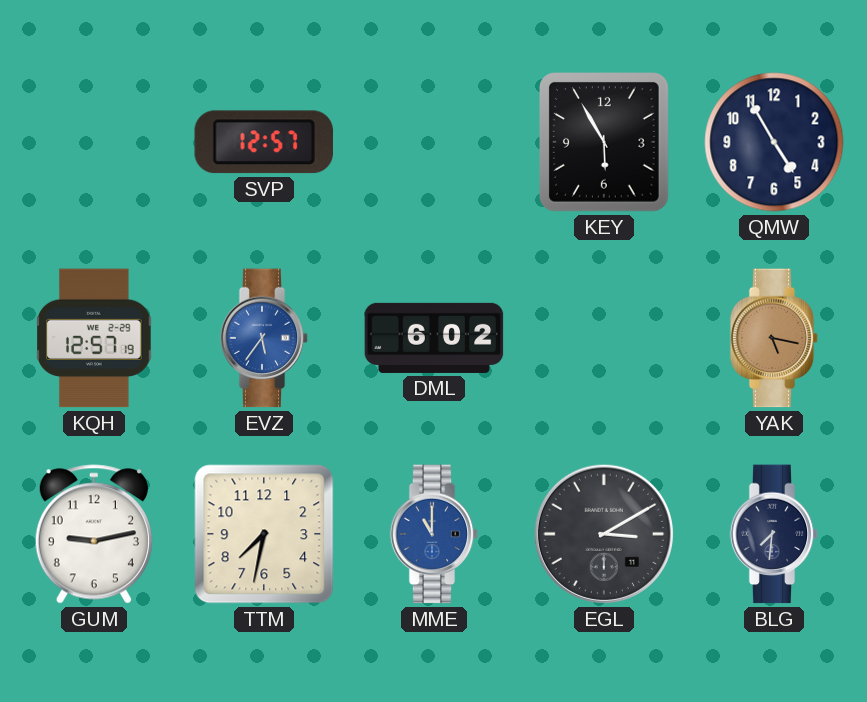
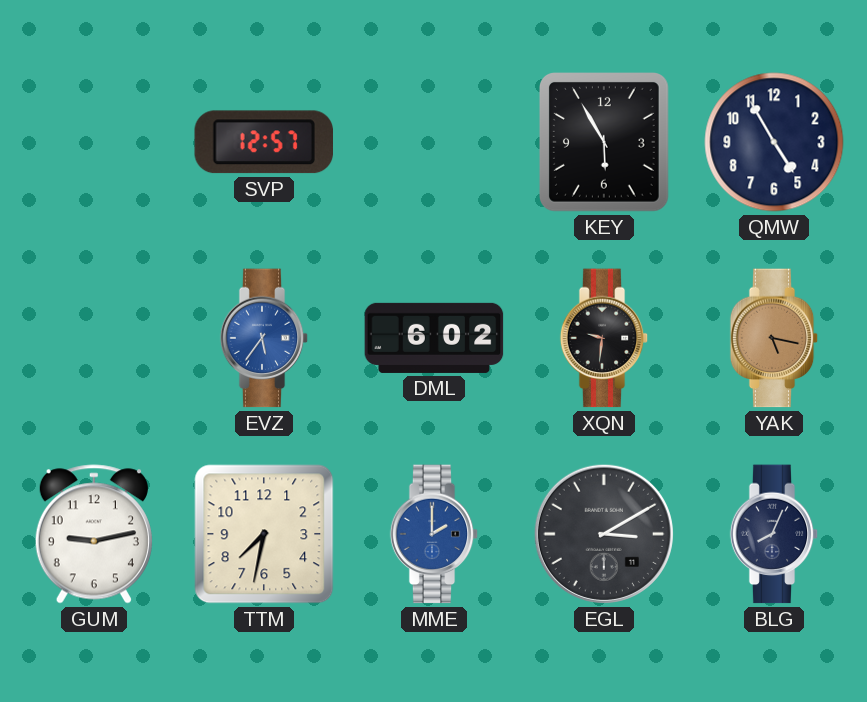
KQH: 12:57 -> none (94, 338)
XQN: none -> 9:31 (604, 338)
MME: 11:00 -> 2:00 (434, 534)
BLG: 7:31 -> 8:04 (774, 534)
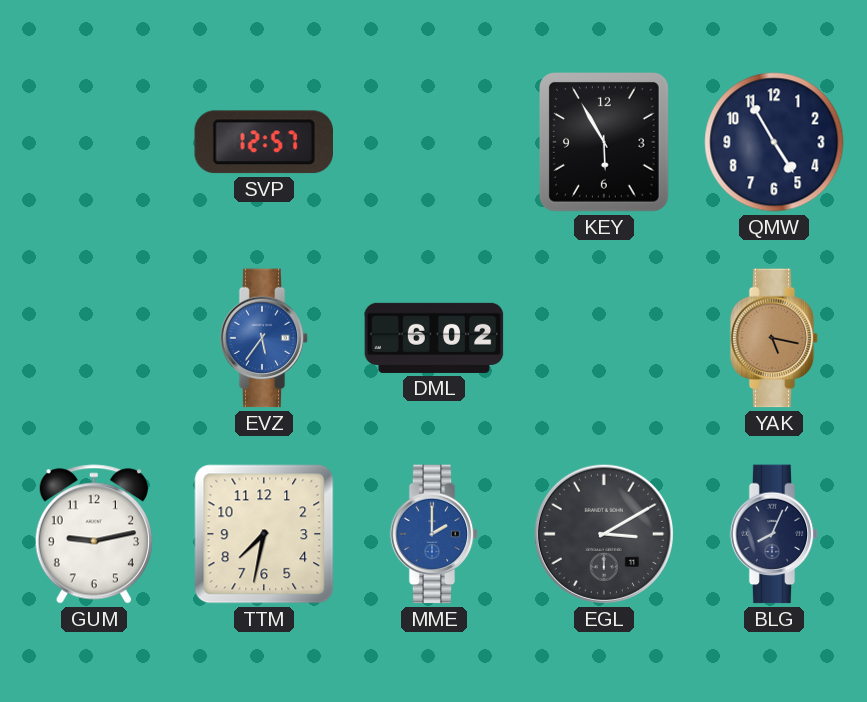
XQN: 9:31 -> none (604, 338)
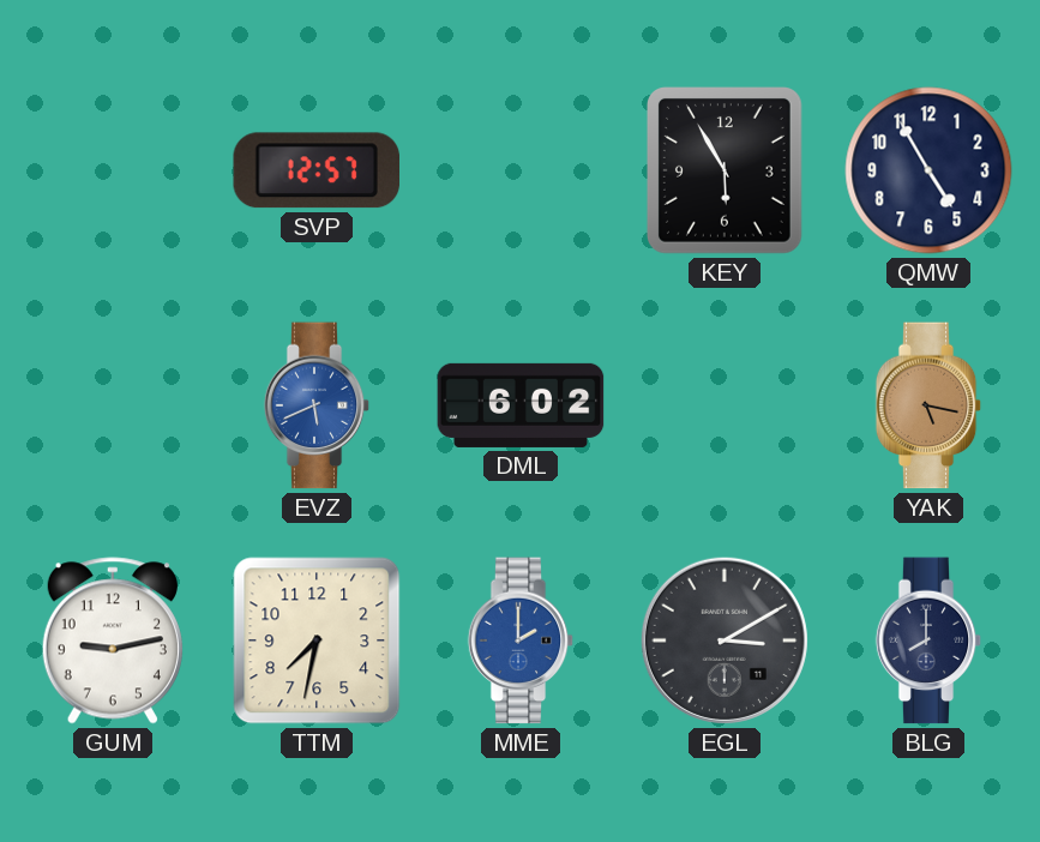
EVZ: 5:36 -> 5:41 (317, 405)
BLG: 8:04 -> 8:00 (928, 640)
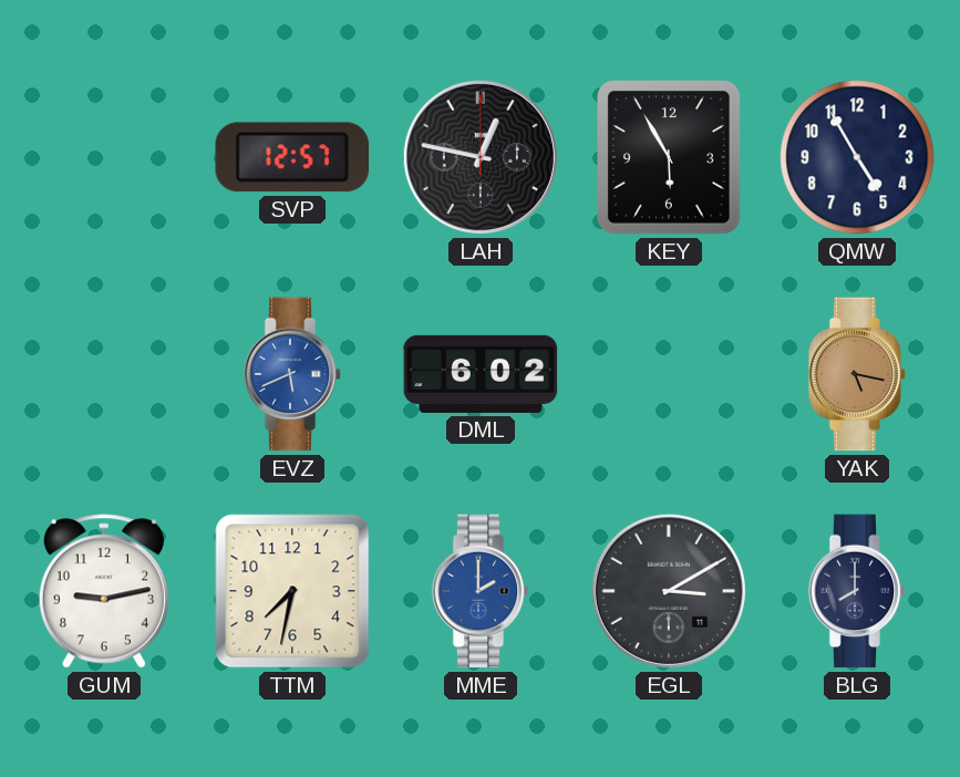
LAH: none -> 12:47 (481, 157)
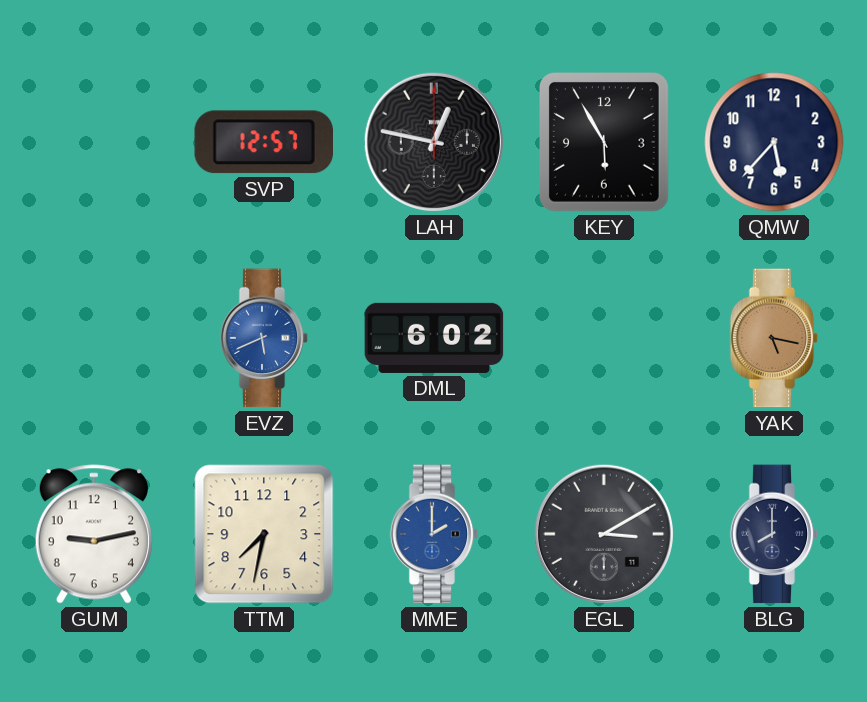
QMW: 4:55 -> 5:37 (774, 142)
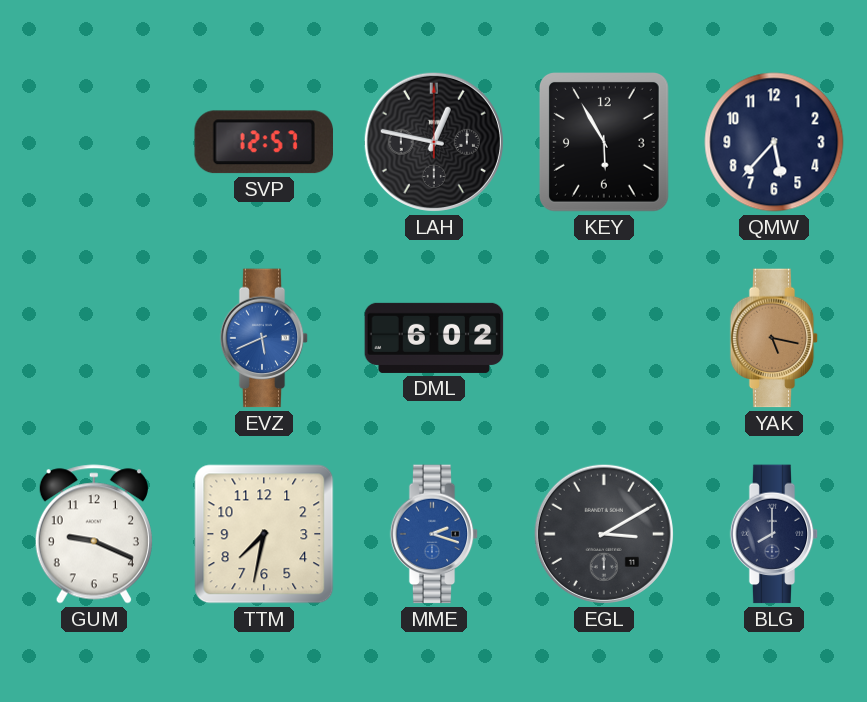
GUM: 9:13 -> 9:19 (94, 534)
MME: 2:00 -> 2:18 (434, 534)
